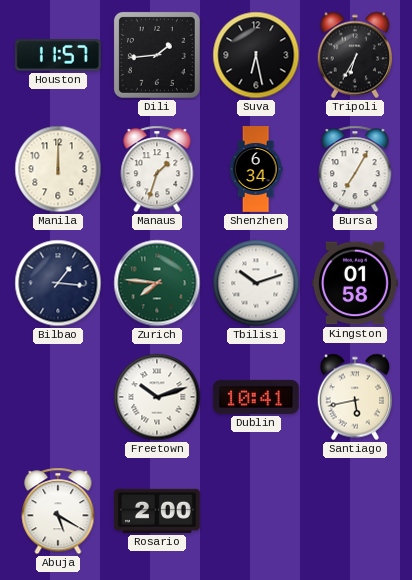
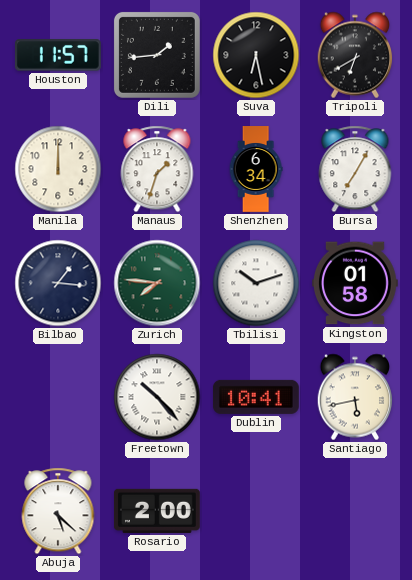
Tripoli: 6:35 -> 6:40 (355, 55)
Freetown: 10:12 -> 10:23 (157, 397)
Abuja: 5:20 -> 5:22 (58, 511)
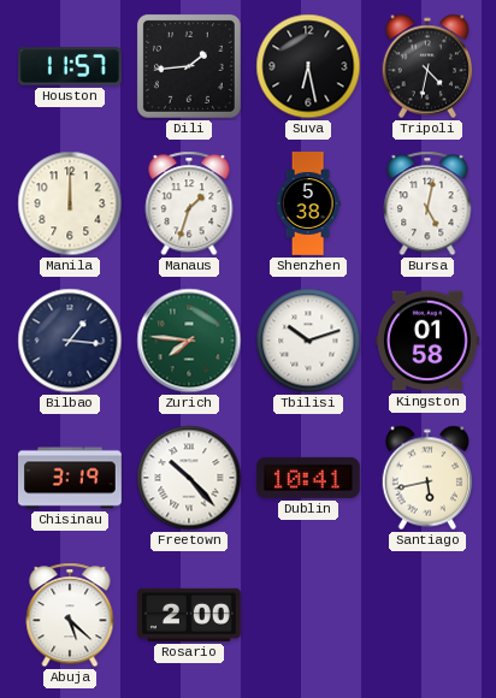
Tripoli: 6:40 -> 4:32 (427, 66)
Shenzhen: 6:34 -> 5:38 (308, 203)
Bursa: 7:05 -> 5:02 (427, 203)
Chisinau: none -> 3:19 (71, 478)
